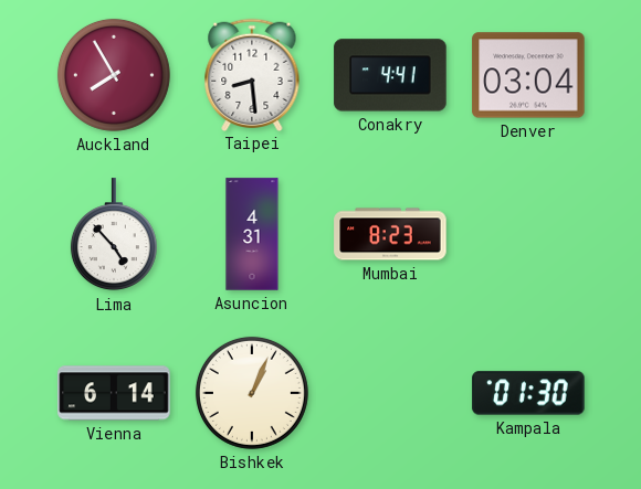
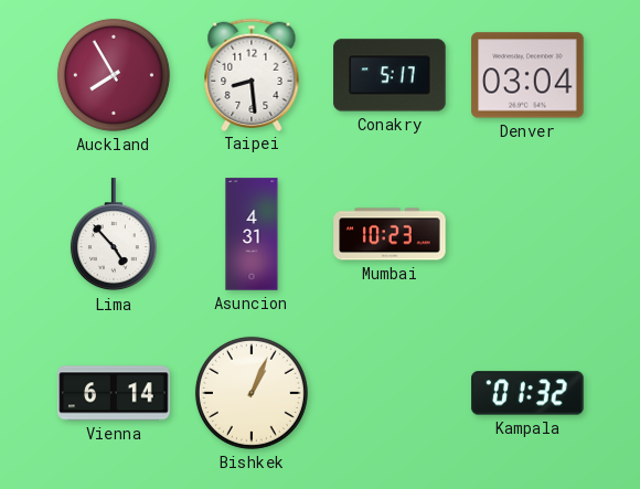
Conakry: 4:41 -> 5:17 (390, 75)
Mumbai: 8:23 -> 10:23 (390, 234)
Kampala: 01:30 -> 01:32 (527, 393)
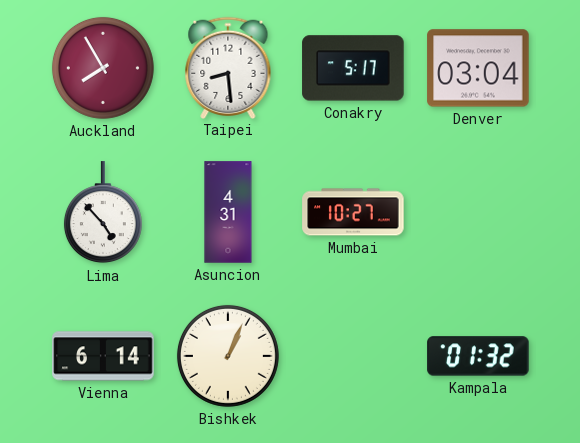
Mumbai: 10:23 -> 10:27 (353, 212)
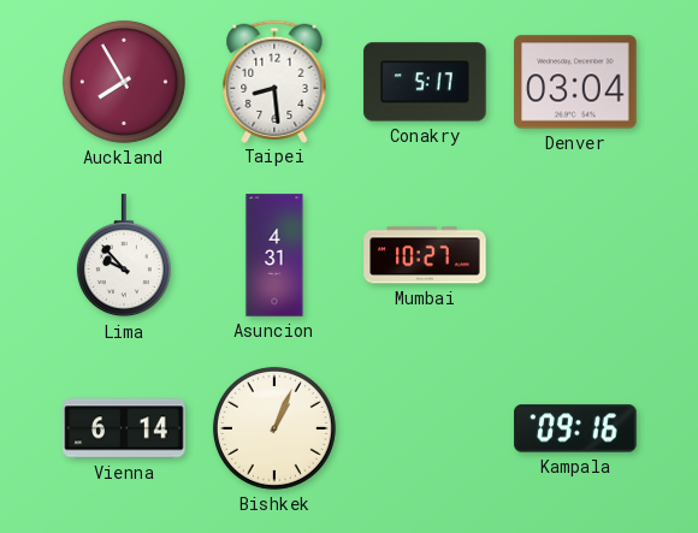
Lima: 4:53 -> 9:53 (124, 256)
Kampala: 01:32 -> 09:16 (575, 428)
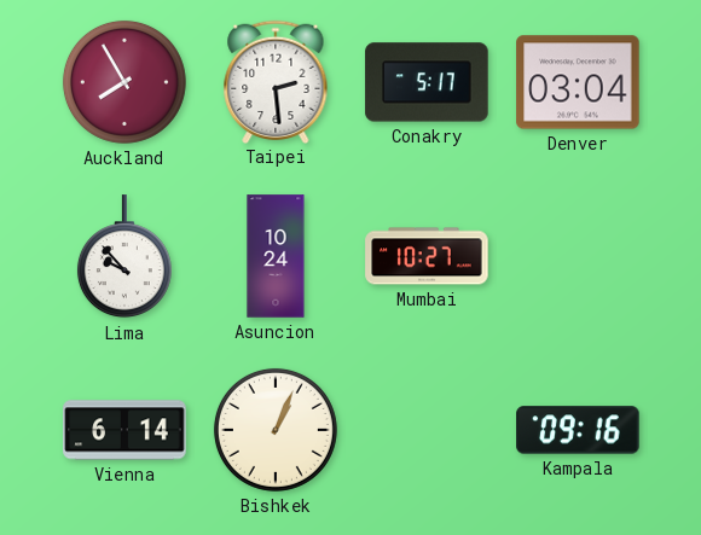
Taipei: 8:29 -> 2:29 (276, 81)
Asuncion: 4:31 -> 10:24 (276, 256)
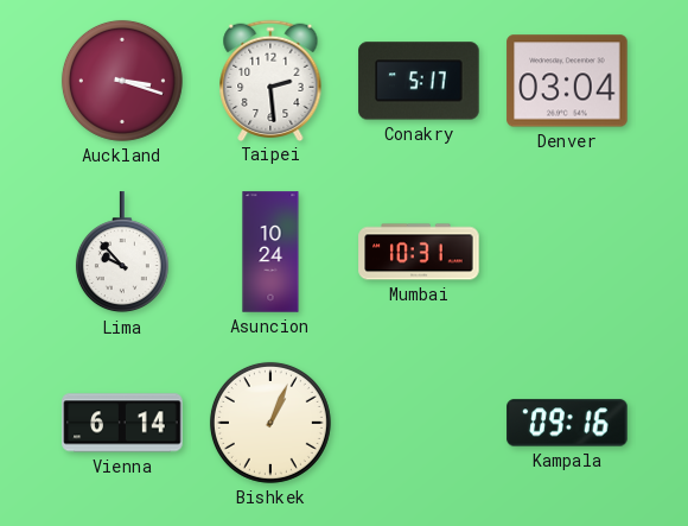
Auckland: 7:55 -> 3:18 (122, 81)
Mumbai: 10:27 -> 10:31 (419, 252)
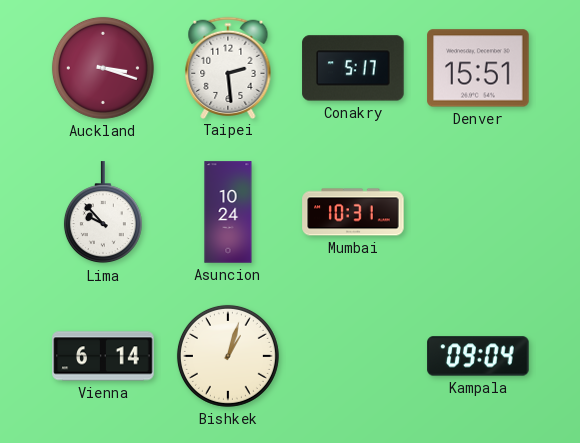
Denver: 03:04 -> 15:51 (478, 68)
Bishkek: 1:04 -> 1:03 (228, 356)
Kampala: 09:16 -> 09:04 (478, 356)
